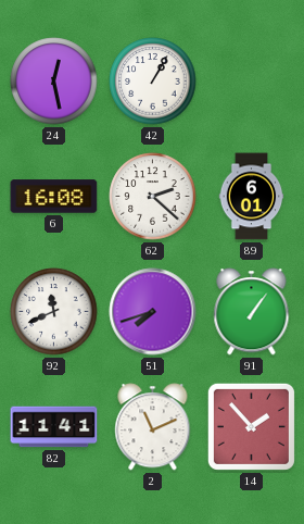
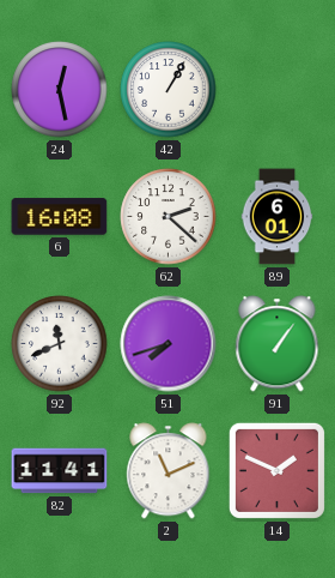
14: 1:53 -> 1:49 (276, 470)
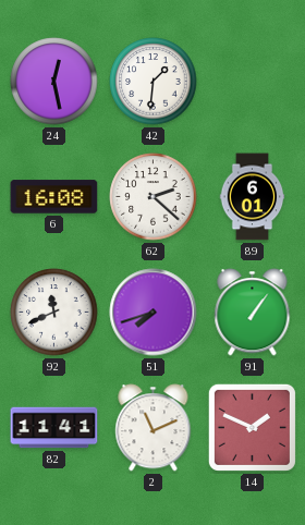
42: 1:05 -> 1:31 (154, 82)
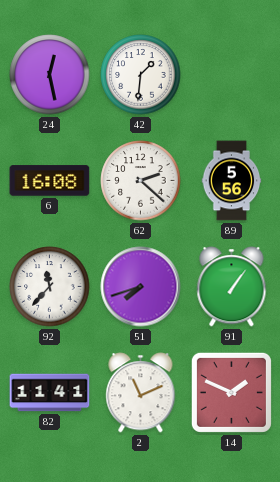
89: 6:01 -> 5:56 (232, 181)
92: 11:41 -> 11:37 (50, 287)
